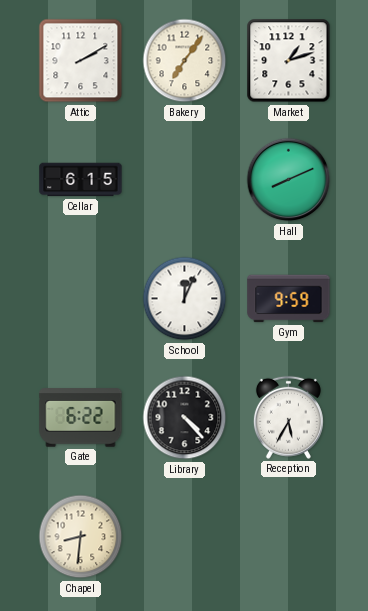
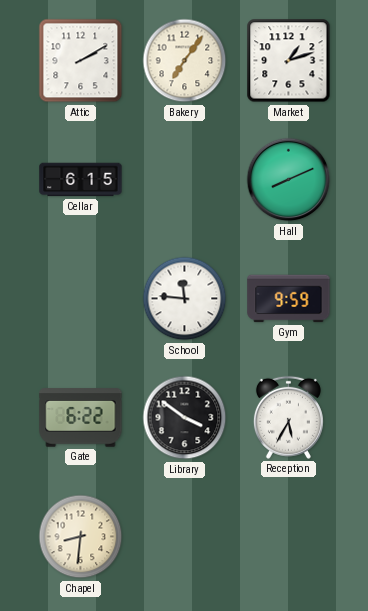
School: 12:04 -> 11:46 (185, 299)
Library: 4:23 -> 3:51 (185, 418)
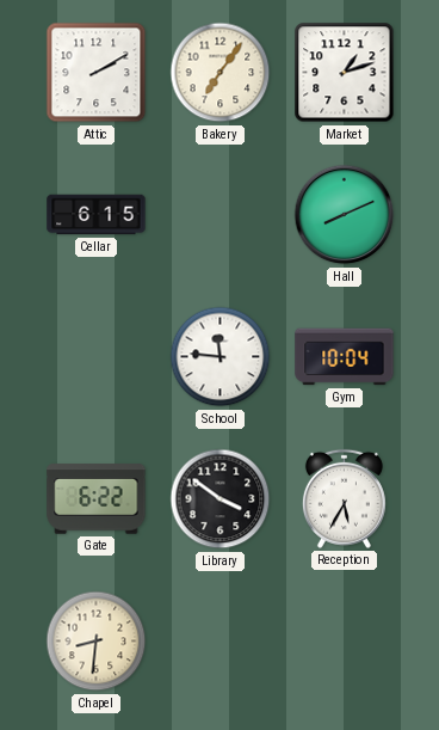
Gym: 9:59 -> 10:04 (345, 357)
